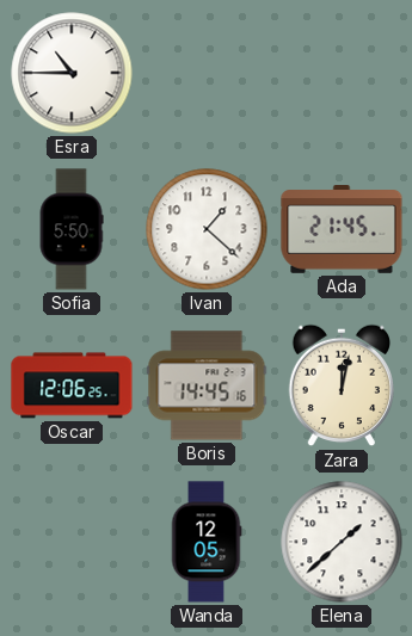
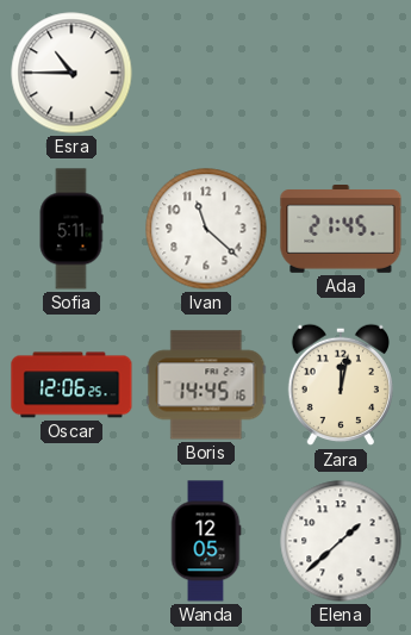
Sofia: 5:50 -> 5:11 (71, 229)
Ivan: 1:22 -> 11:22 (206, 229)
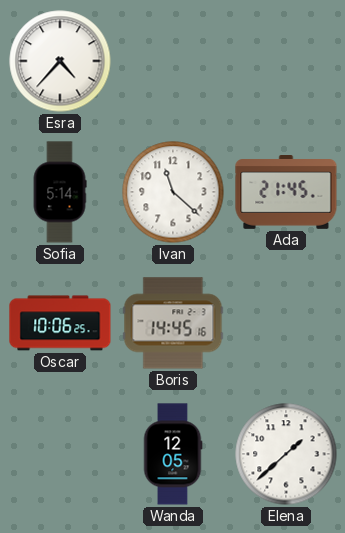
Esra: 10:45 -> 4:37 (60, 61)
Sofia: 5:11 -> 5:14 (60, 192)
Oscar: 12:06 -> 10:06 (60, 323)
Zara: 12:02 -> none (340, 385)
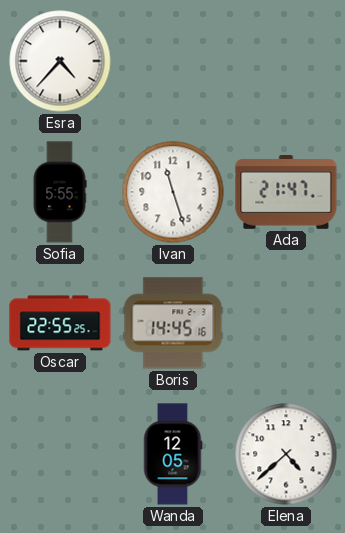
Sofia: 5:14 -> 5:55 (60, 192)
Ivan: 11:22 -> 11:27 (173, 192)
Ada: 21:45 -> 21:47 (286, 193)
Oscar: 10:06 -> 22:55 (60, 323)
Elena: 1:38 -> 4:38 (286, 454)
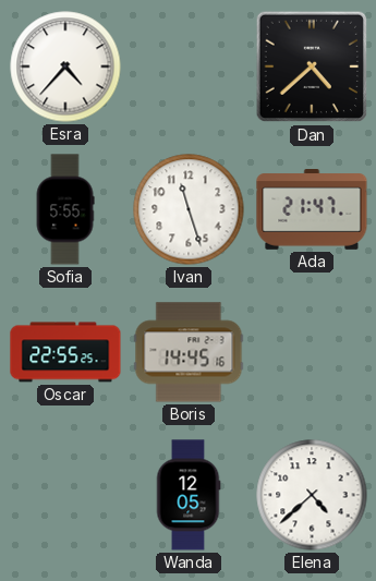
Dan: none -> 4:38 (312, 66)
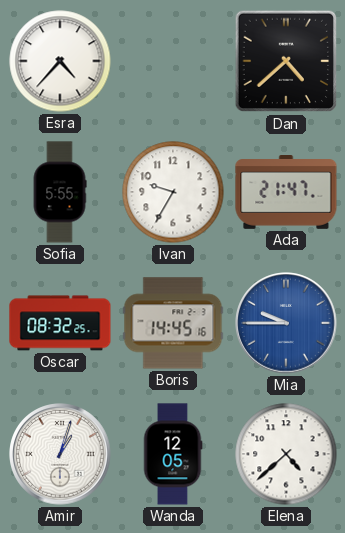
Ivan: 11:27 -> 9:35 (173, 192)
Oscar: 22:55 -> 08:32 (60, 323)
Mia: none -> 9:45 (286, 323)
Amir: none -> 1:03 (60, 454)
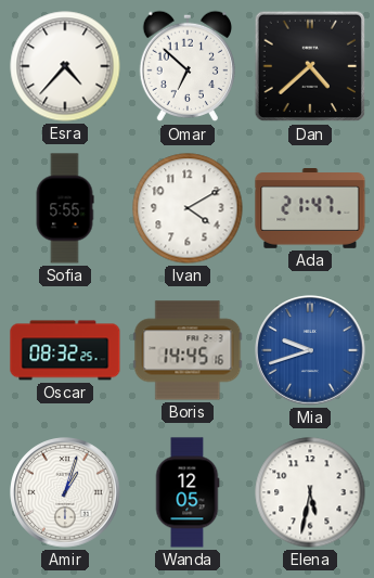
Omar: none -> 6:52 (186, 66)
Ivan: 9:35 -> 4:10 (188, 208)
Mia: 9:45 -> 9:42 (310, 350)
Elena: 4:38 -> 5:32 (310, 492)
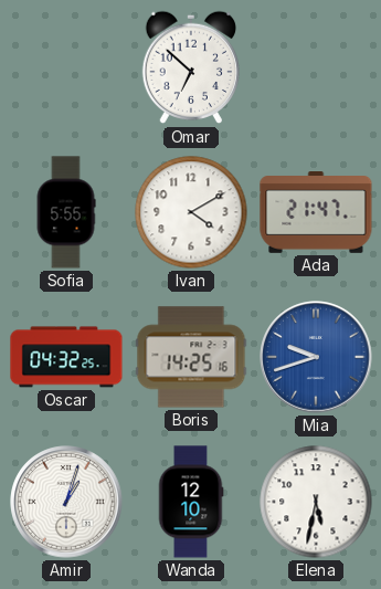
Esra: 4:37 -> none (65, 66)
Dan: 4:38 -> none (310, 66)
Oscar: 08:32 -> 04:32 (66, 357)
Boris: 14:45 -> 14:25 (191, 357)
Wanda: 12:05 -> 12:10 (191, 502)
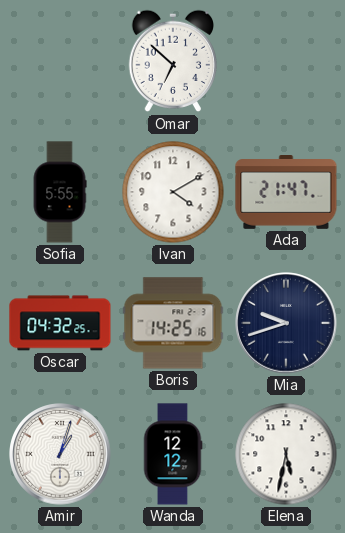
Mia dial: blue -> navy (286, 323)
Wanda: 12:10 -> 12:12 (173, 454)
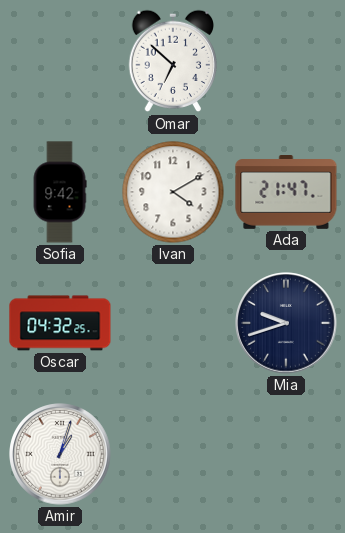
Sofia: 5:55 -> 9:42 (60, 192)
Boris: 14:25 -> none (173, 323)
Wanda: 12:12 -> none (173, 454)
Elena: 5:32 -> none (286, 454)
